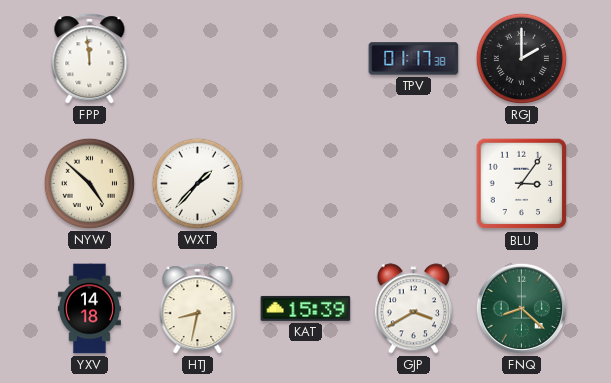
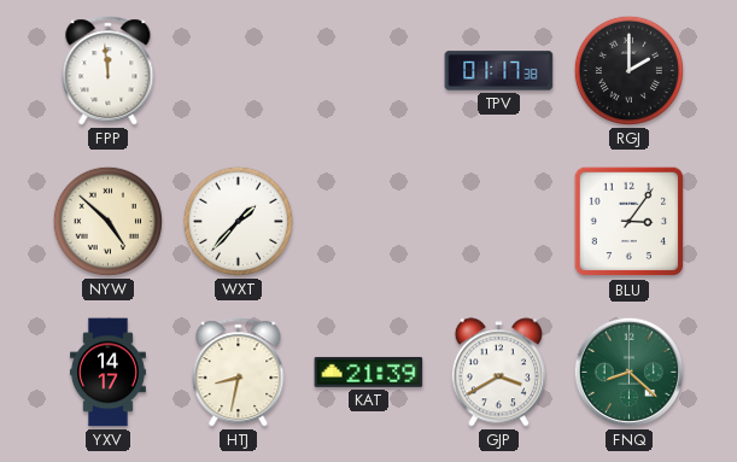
YXV: 14:18 -> 14:17 (107, 373)
KAT: 15:39 -> 21:39 (369, 372)
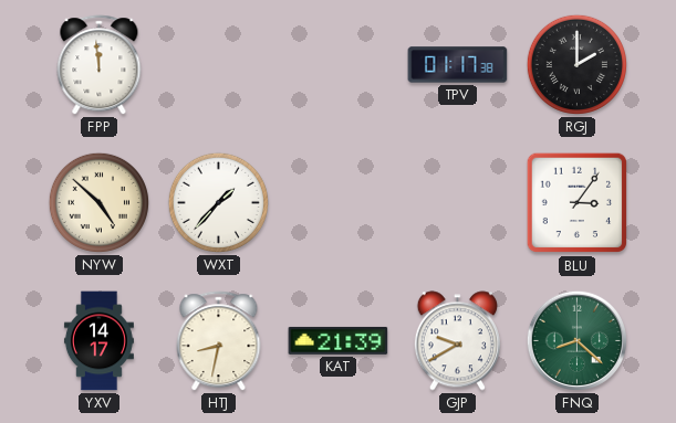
GJP: 3:40 -> 9:40 (457, 341)
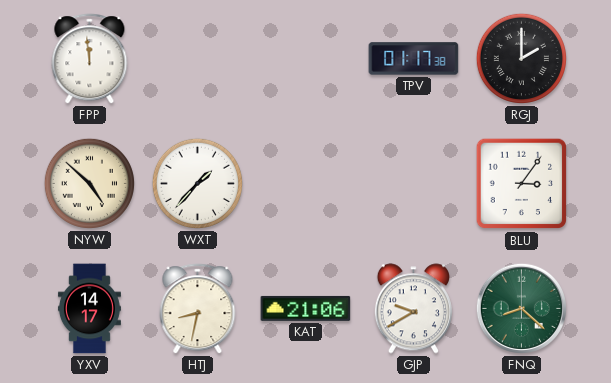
KAT: 21:39 -> 21:06 (306, 308)
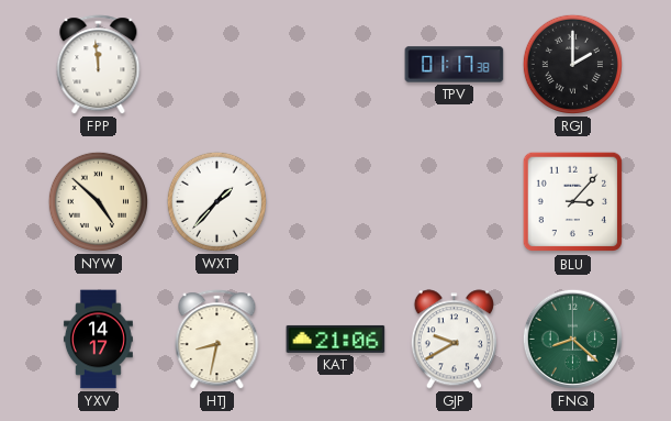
BLU: 3:06 -> 3:07 (573, 202)
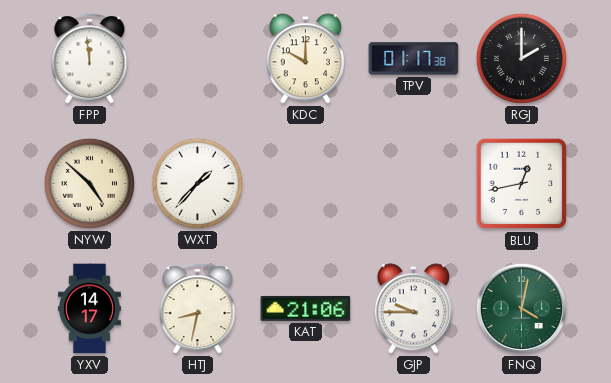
KDC: none -> 10:00 (305, 59)
BLU: 3:07 -> 12:43 (522, 184)
GJP: 9:40 -> 9:45 (413, 309)
FNQ: 8:22 -> 4:02 (521, 308)
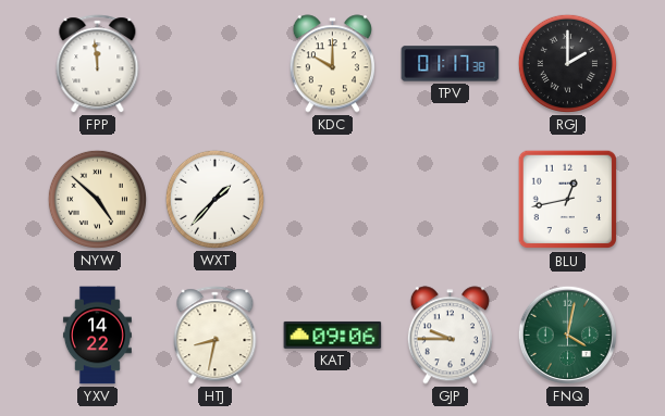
YXV: 14:17 -> 14:22 (97, 336)
KAT: 21:06 -> 09:06 (333, 335)
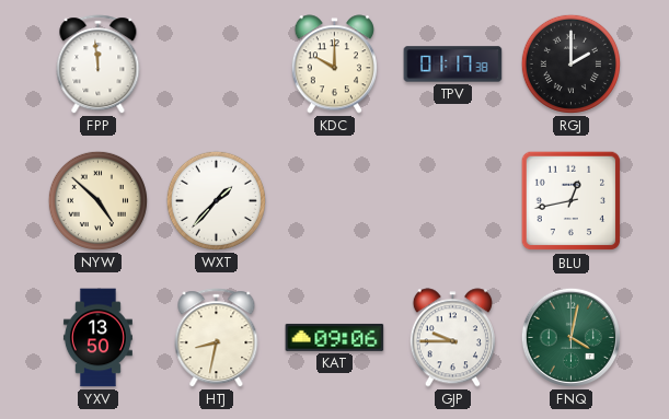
YXV: 14:22 -> 13:50 (97, 338)
